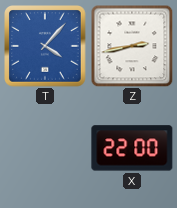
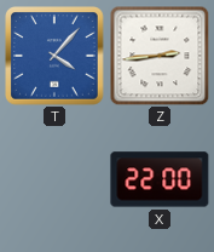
Z: 2:43 -> 2:44 (160, 56)
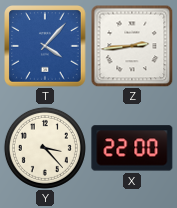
Y: none -> 3:23 (45, 148)
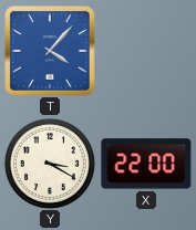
Z: 2:44 -> none (132, 46)
Y: 3:23 -> 3:20 (50, 164)
